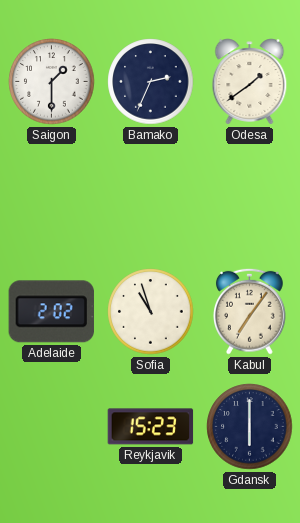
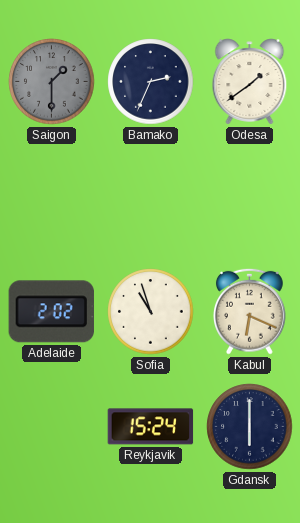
Saigon dial: white -> grey (52, 82)
Kabul: 7:06 -> 6:19 (250, 311)
Reykjavik: 15:23 -> 15:24 (151, 427)
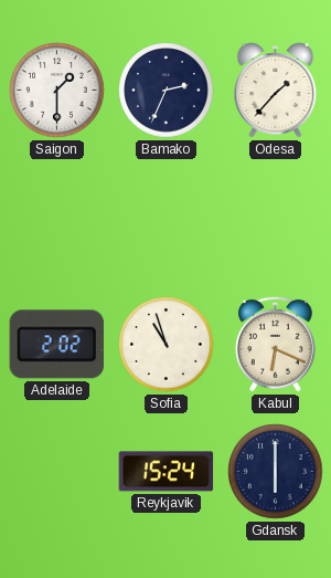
Saigon dial: grey -> white (57, 91)
Odesa: 1:39 -> 1:37 (276, 91)
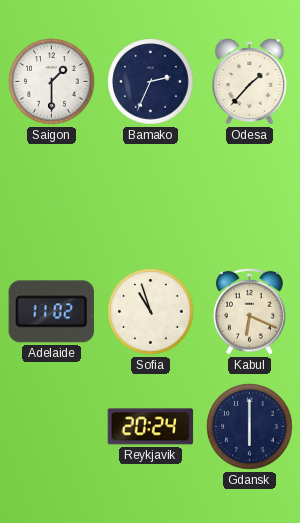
Adelaide: 2:02 -> 11:02 (51, 312)
Reykjavik: 15:24 -> 20:24 (151, 427)
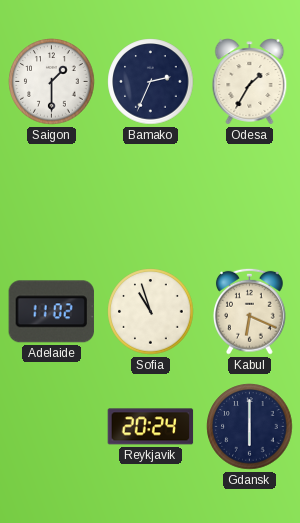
Odesa: 1:37 -> 1:35 (250, 82)
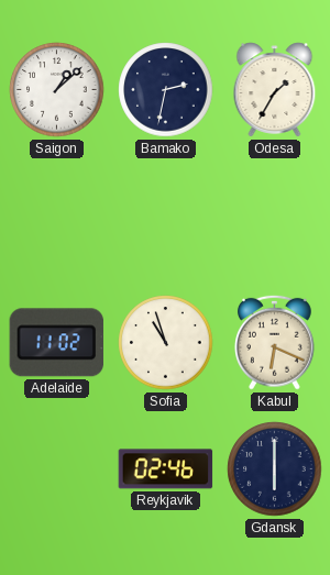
Saigon: 1:30 -> 1:08 (57, 90)
Bamako: 2:34 -> 2:32 (166, 90)
Reykjavik: 20:24 -> 02:46 (166, 469)
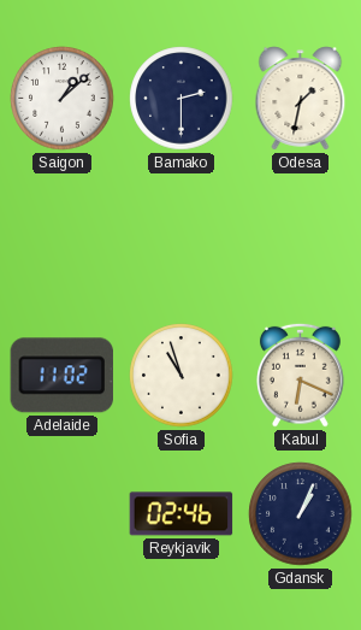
Bamako: 2:32 -> 2:30 (182, 99)
Odesa: 1:35 -> 1:32 (301, 99)
Gdansk: 6:00 -> 1:04 (301, 514)
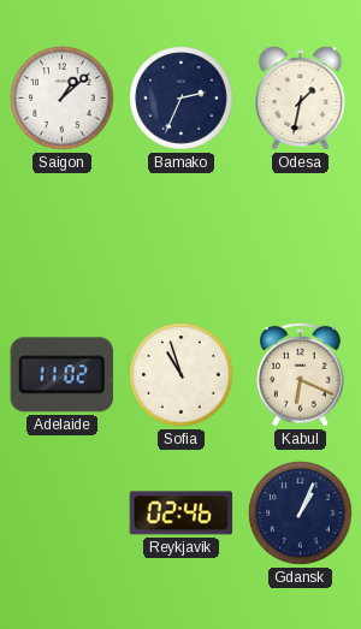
Bamako: 2:30 -> 2:34 (182, 99)
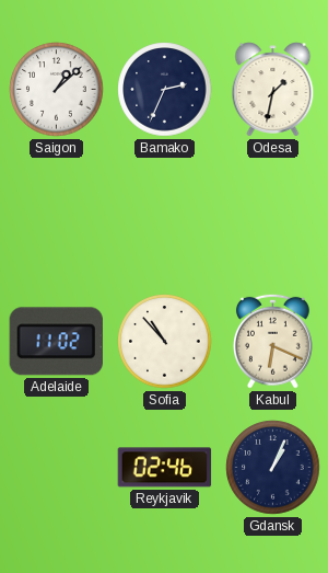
Sofia: 10:57 -> 10:53 (165, 342)
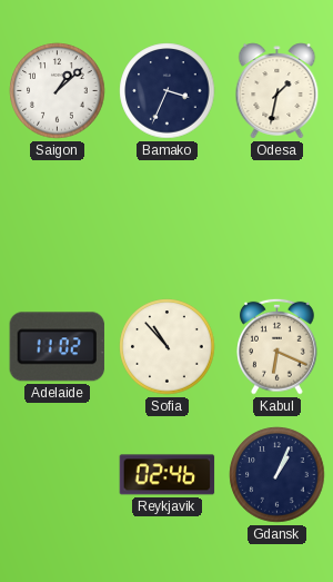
Bamako: 2:34 -> 3:34 (168, 91)
